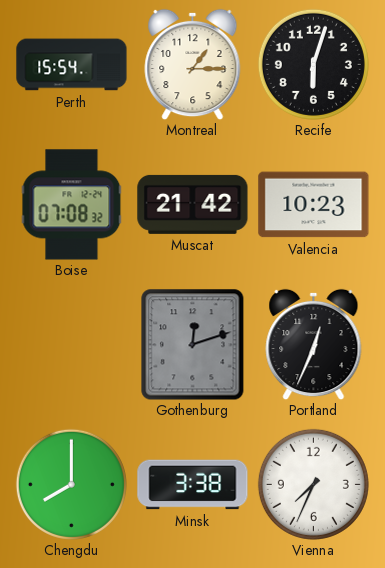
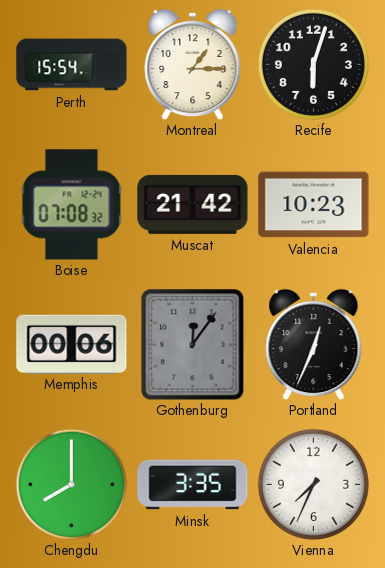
Memphis: none -> 00:06 (72, 344)
Gothenburg: 12:12 -> 12:06 (193, 345)
Minsk: 3:38 -> 3:35 (193, 485)
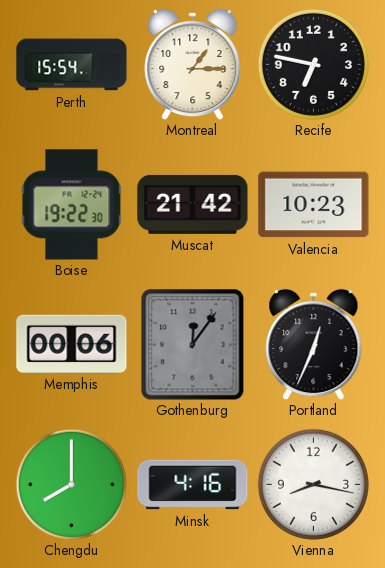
Recife: 6:03 -> 6:47 (313, 64)
Boise: 07:08 -> 19:22 (72, 205)
Minsk: 3:35 -> 4:16 (193, 485)
Vienna: 7:34 -> 8:17 (313, 484)
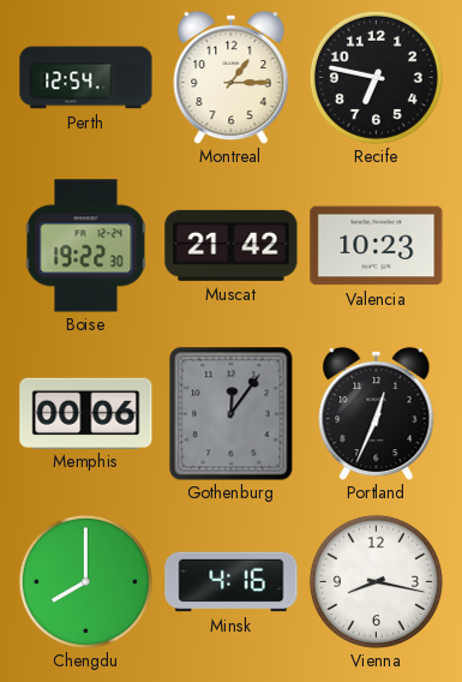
Perth: 15:54 -> 12:54 (86, 78)
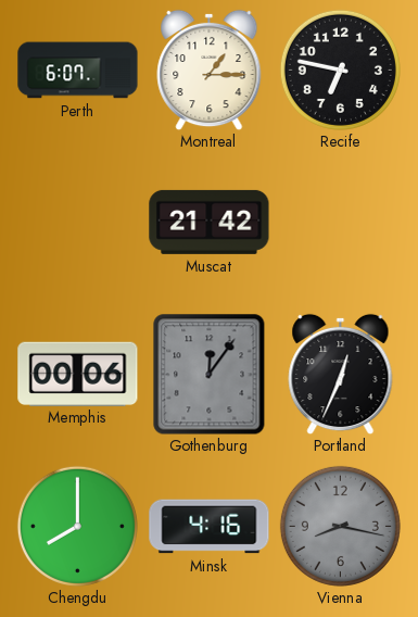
Perth: 12:54 -> 6:07 (78, 71)
Boise: 19:22 -> none (86, 246)
Valencia: 10:23 -> none (377, 246)
Vienna dial: white -> grey (340, 526)
